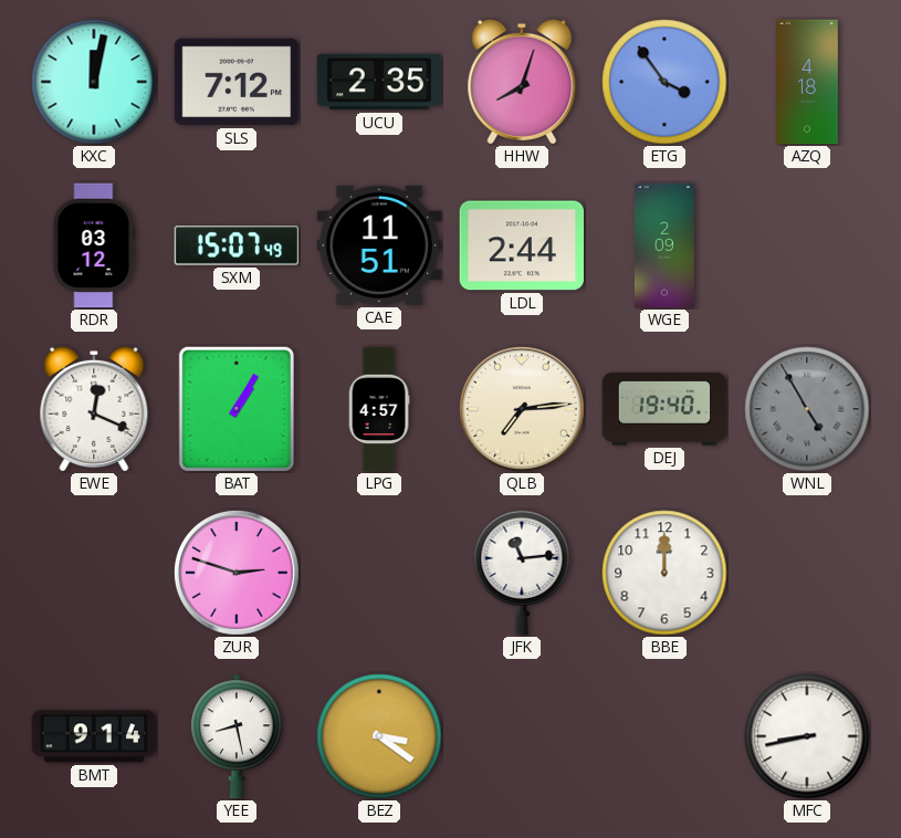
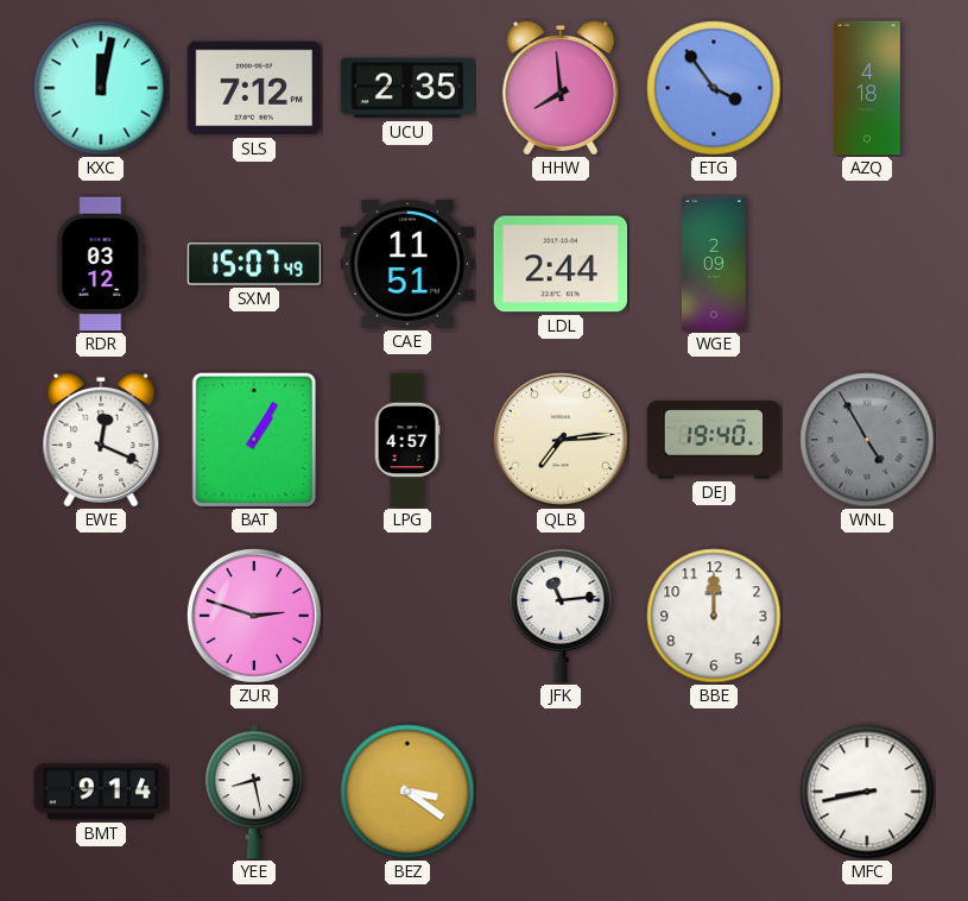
HHW: 8:03 -> 7:59 (561, 88)
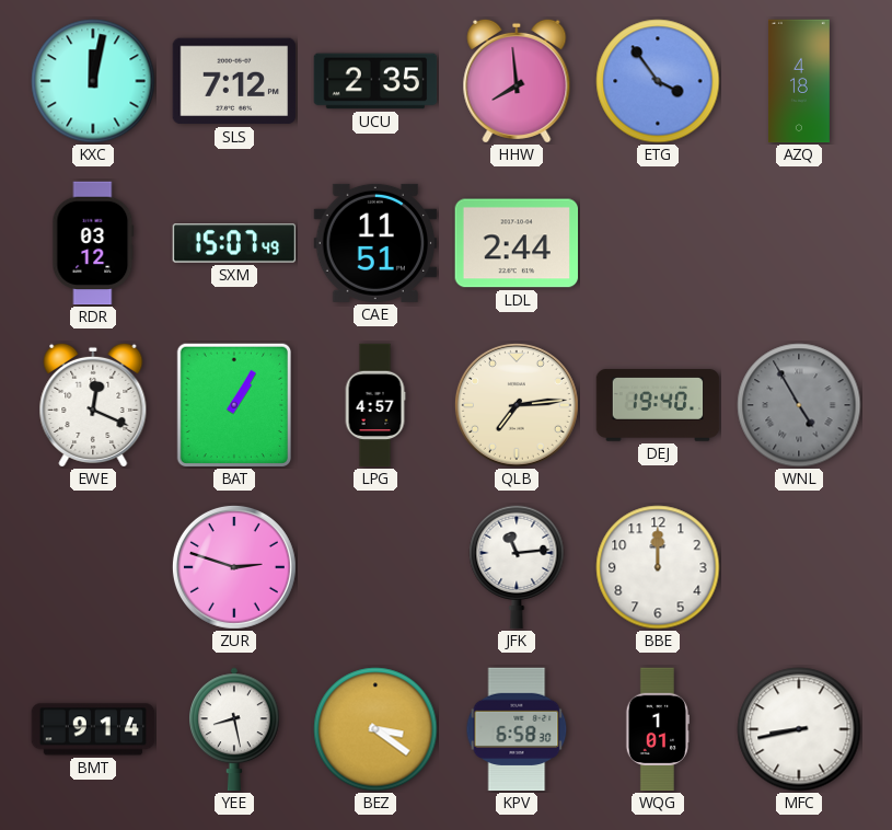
WGE: 2:09 -> none (714, 264)
KPV: none -> 6:58 (517, 729)
WQG: none -> 1:01 (658, 729)
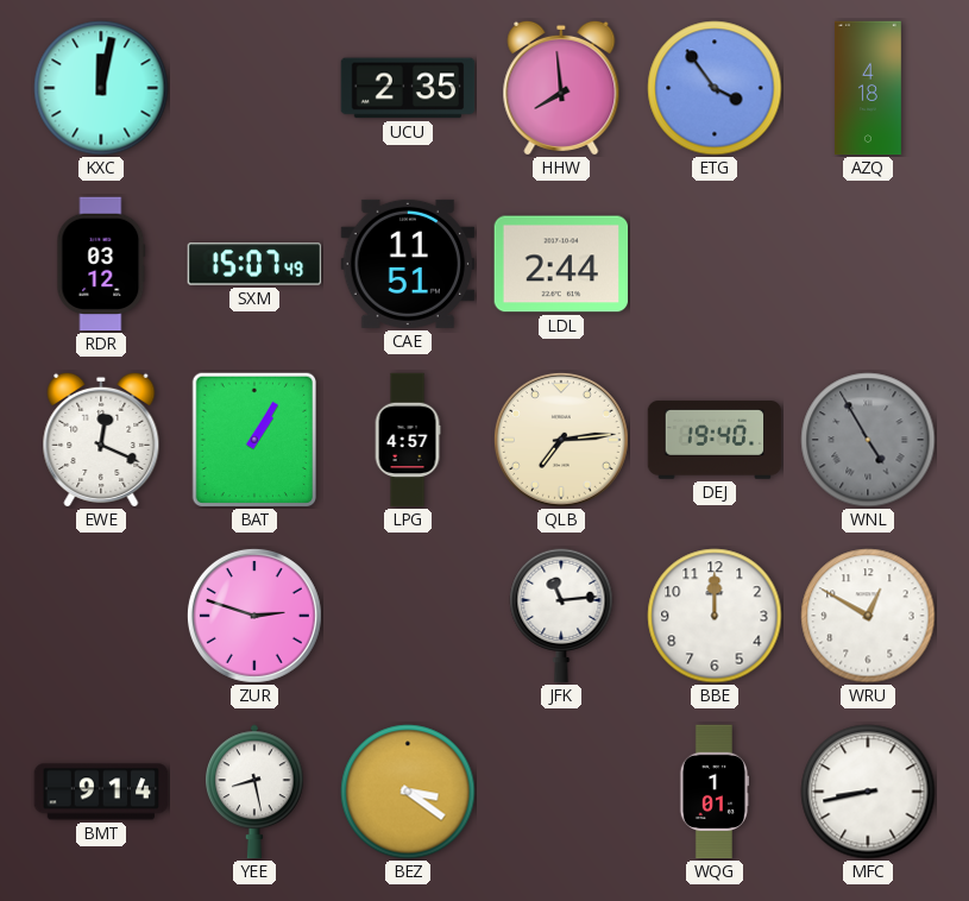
SLS: 7:12 -> none (234, 81)
WRU: none -> 12:50 (868, 616)
KPV: 6:58 -> none (517, 729)
